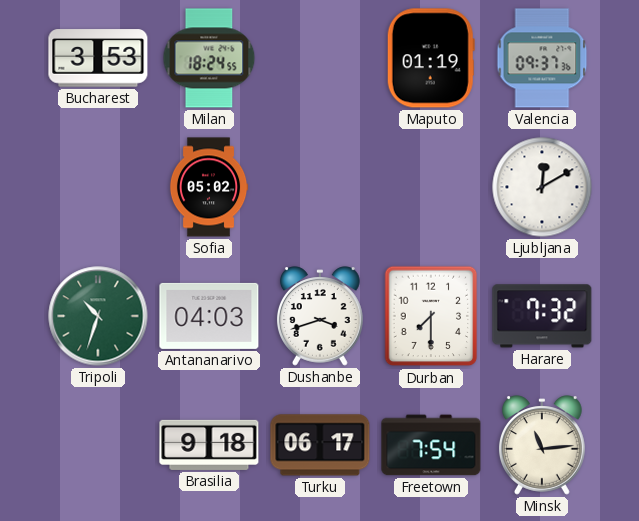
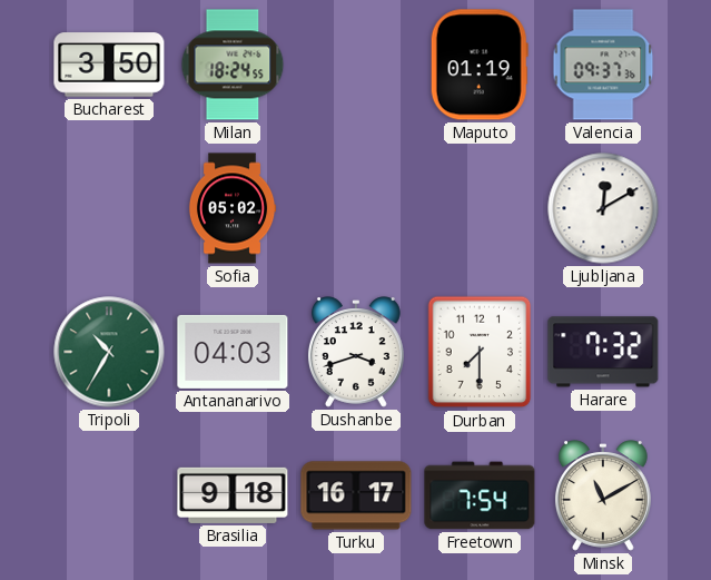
Bucharest: 3:53 -> 3:50 (109, 65)
Tripoli: 10:33 -> 10:35 (109, 352)
Turku: 06:17 -> 16:17 (356, 495)
Minsk: 11:14 -> 11:10 (603, 495)
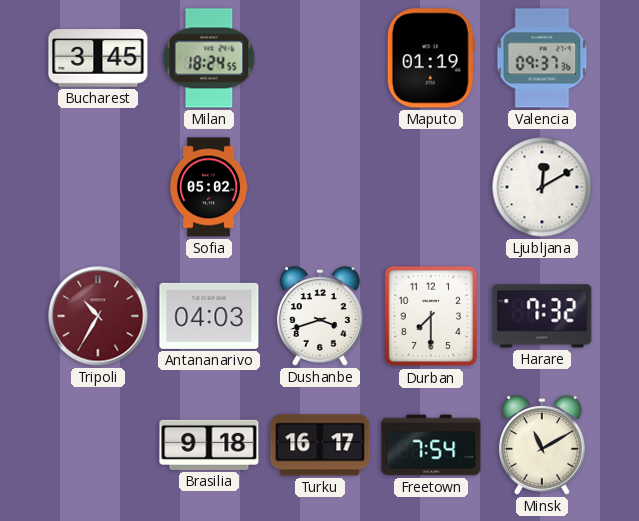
Bucharest: 3:50 -> 3:45 (98, 58)
Tripoli dial: green -> burgundy (98, 316)
